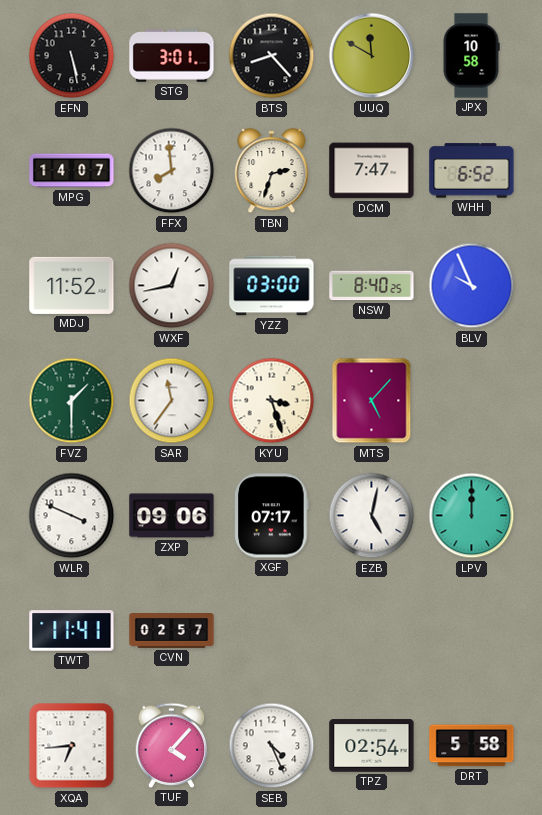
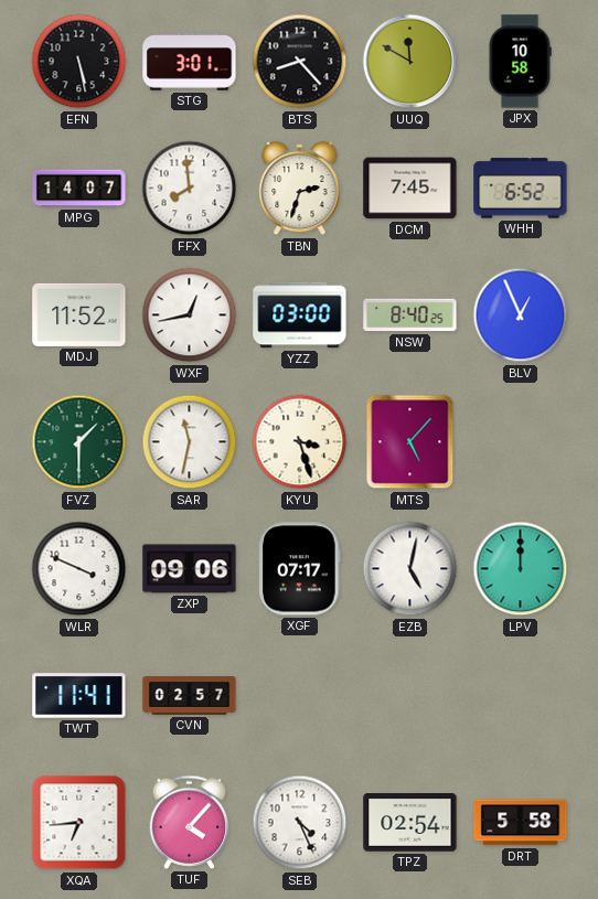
DCM: 7:47 -> 7:45 (410, 189)
BLV: 9:56 -> 12:56 (521, 315)
SAR: 11:36 -> 11:32 (190, 442)
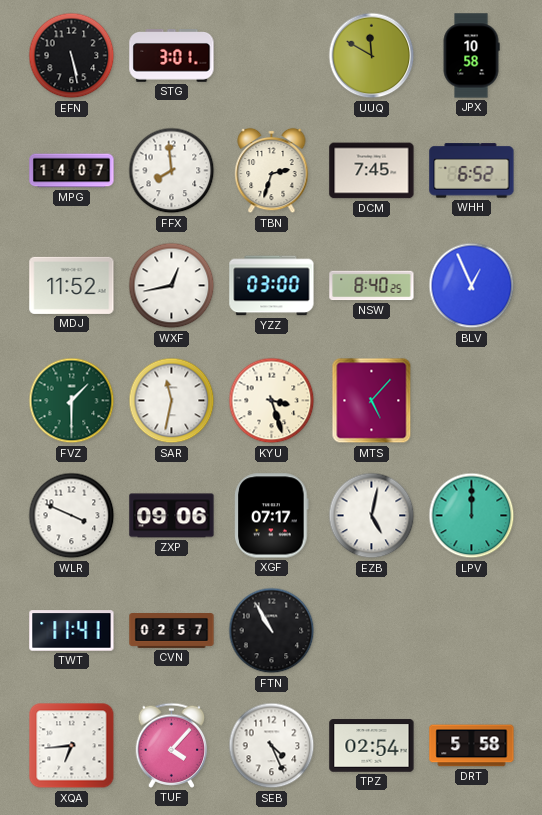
BTS: 8:23 -> none (300, 62)
FTN: none -> 10:55 (272, 631)
